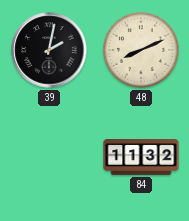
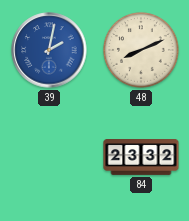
39 dial: black -> blue (49, 50)
84: 11:32 -> 23:32 (141, 158)
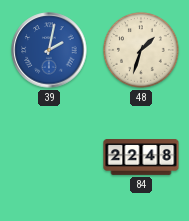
48: 8:11 -> 1:33 (142, 51)
84: 23:32 -> 22:48 (141, 158)
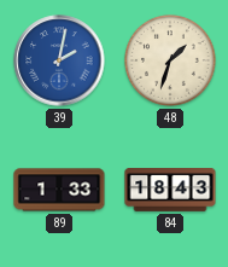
89: none -> 1:33 (59, 190)
84: 22:48 -> 18:43 (170, 191)
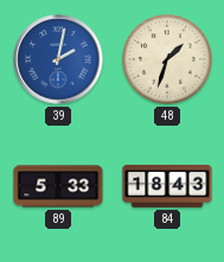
89: 1:33 -> 5:33 (58, 186)
